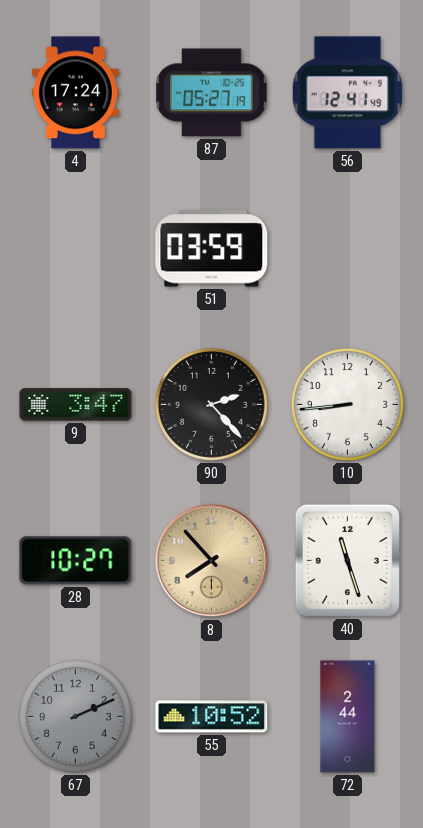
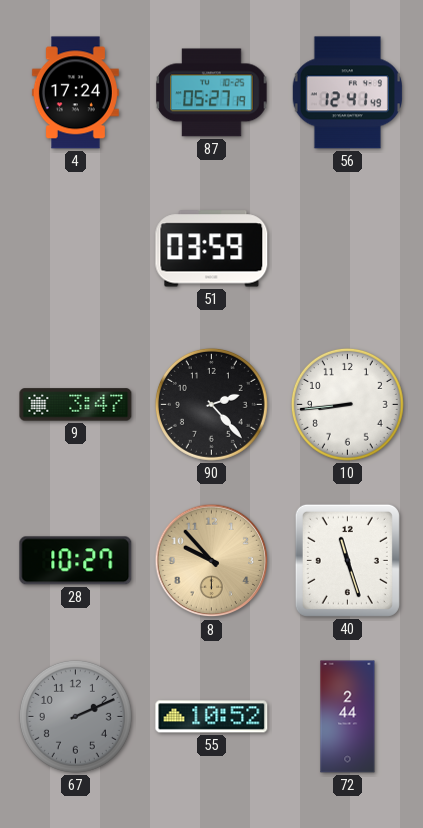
8: 7:53 -> 9:53 (212, 561)
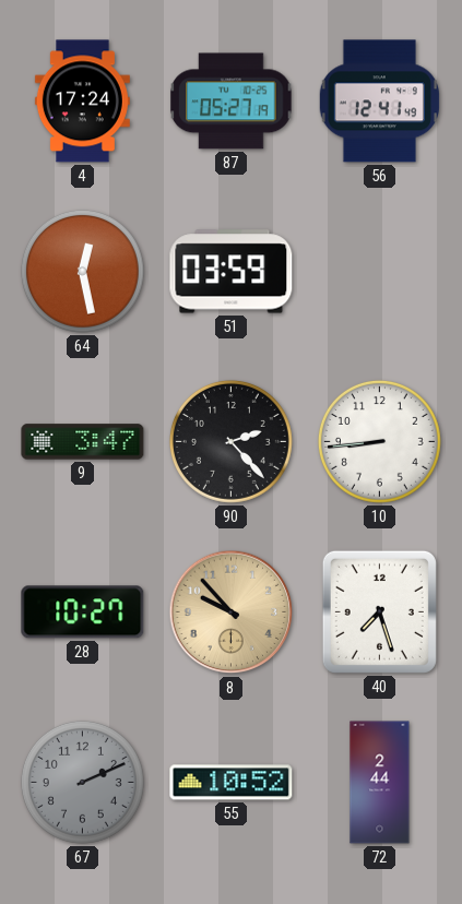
64: none -> 12:28 (82, 271)
40: 11:27 -> 7:27 (379, 611)
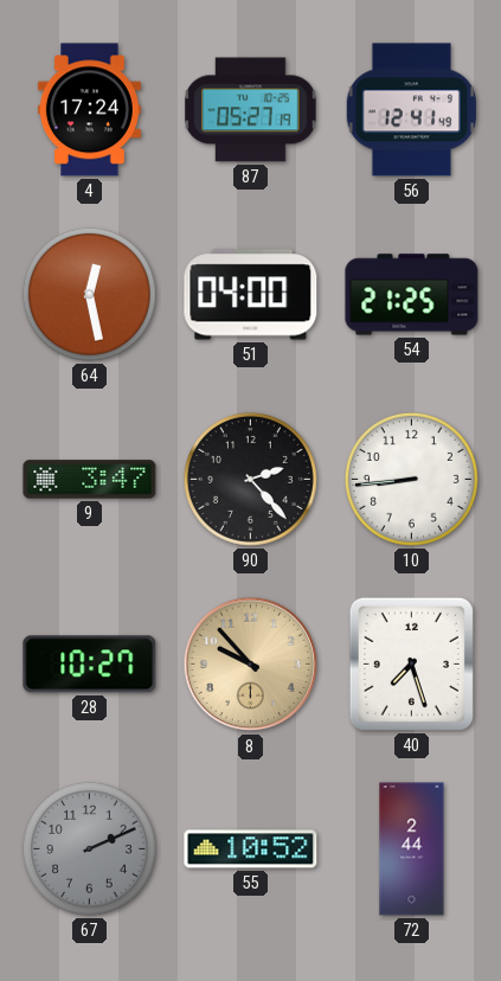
51: 03:59 -> 04:00 (251, 295)
54: none -> 21:25 (412, 295)
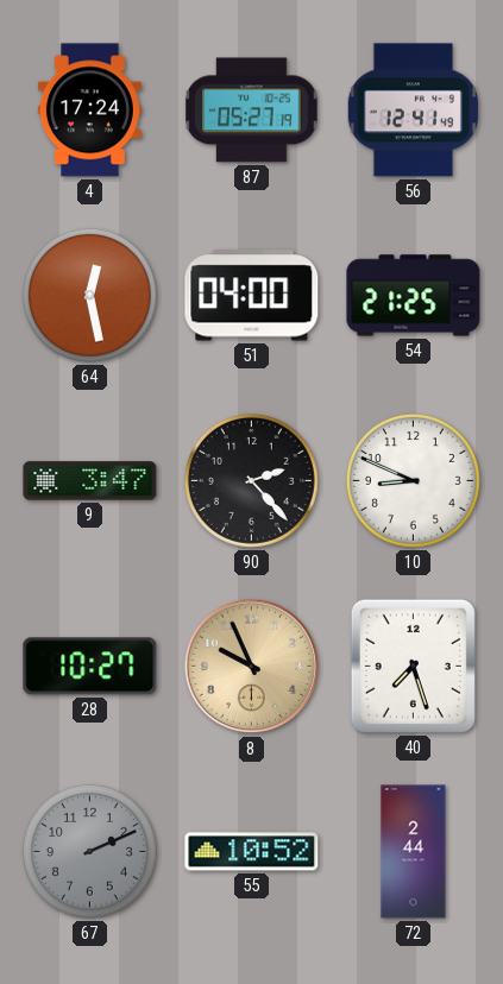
10: 8:44 -> 8:49 (413, 480)
8: 9:53 -> 9:56 (252, 667)
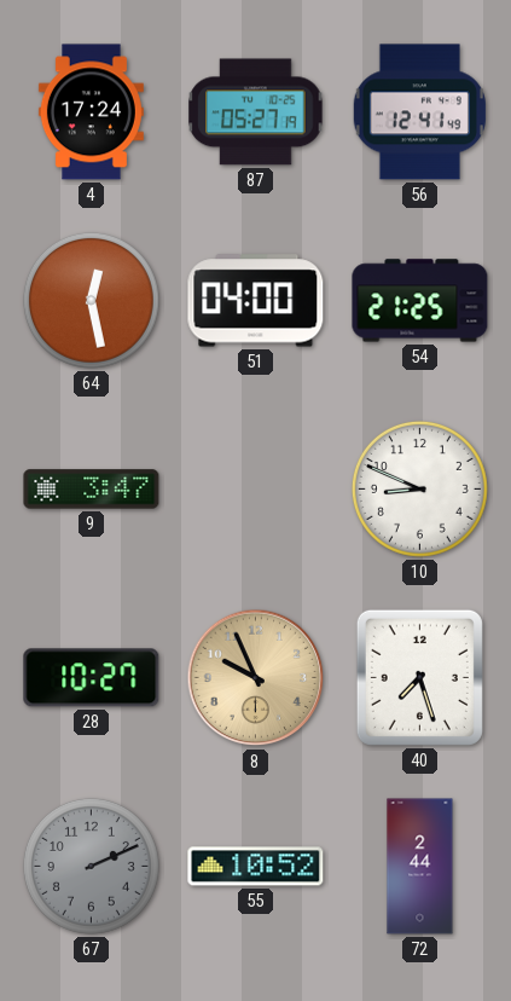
90: 2:23 -> none (251, 480)
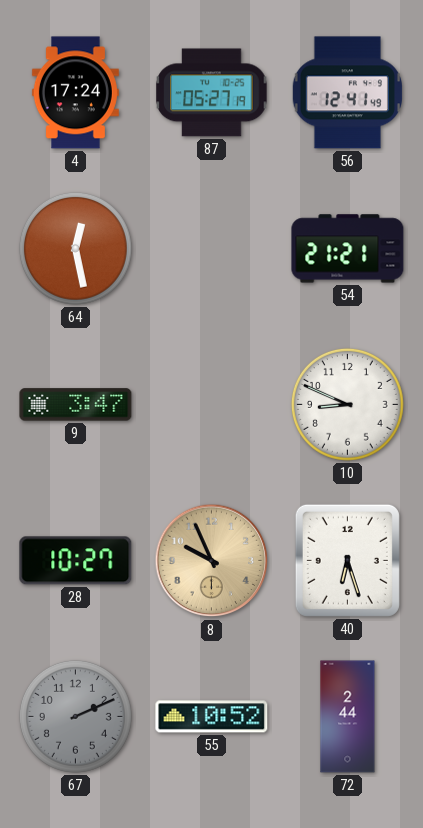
51: 04:00 -> none (256, 301)
54: 21:25 -> 21:21 (348, 249)
40: 7:27 -> 6:27 (347, 560)
